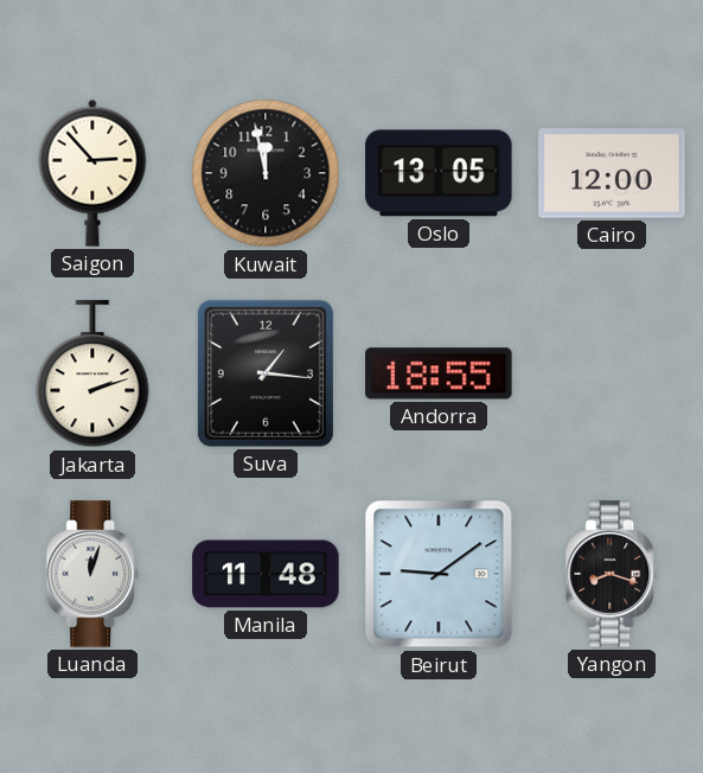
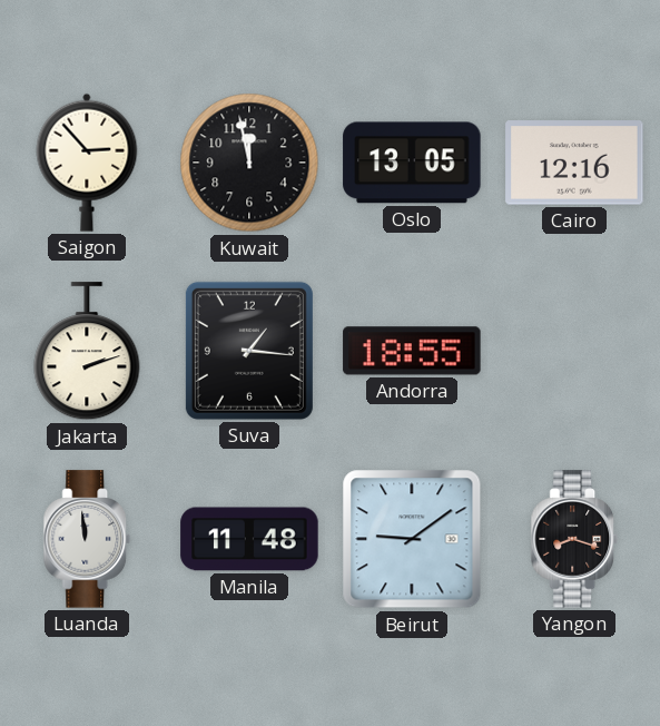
Cairo: 12:00 -> 12:16 (574, 163)
Luanda: 12:03 -> 11:59 (87, 539)
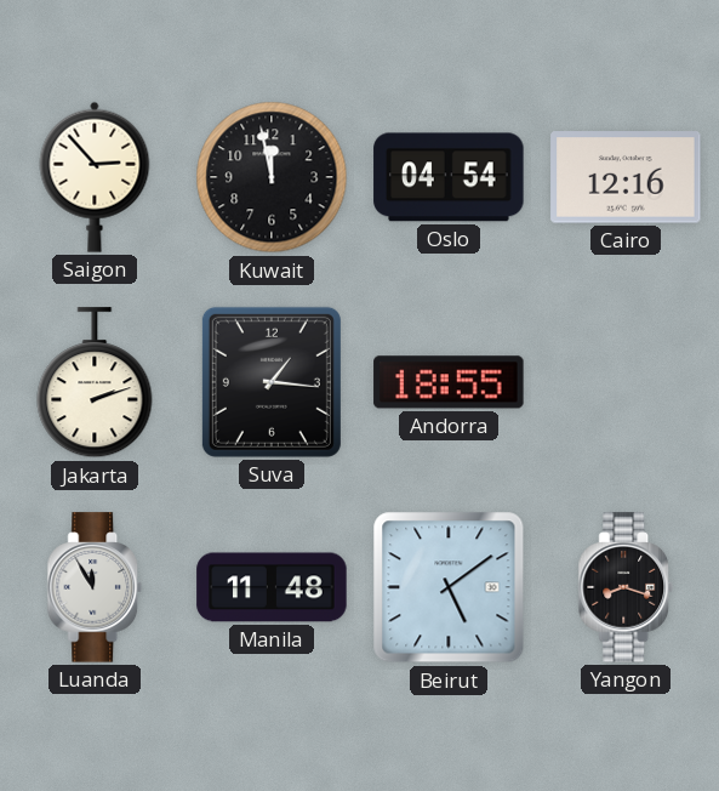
Oslo: 13:05 -> 04:54 (449, 177)
Luanda: 11:59 -> 11:55 (95, 587)
Beirut: 9:09 -> 5:09 (449, 587)
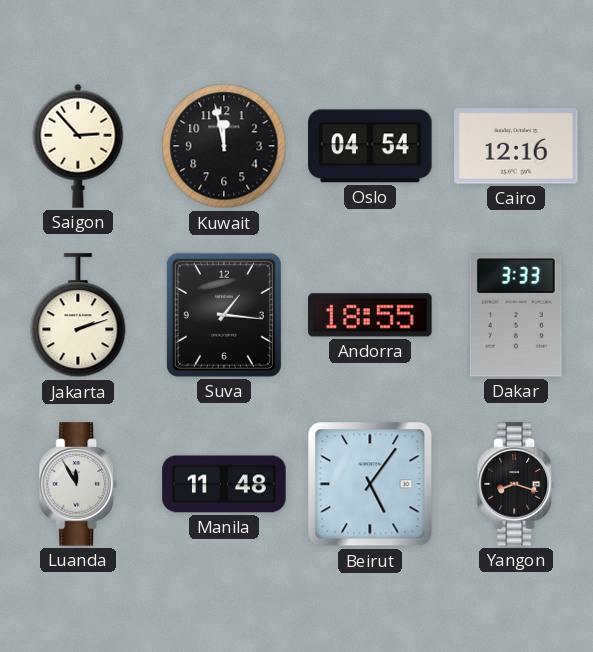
Dakar: none -> 3:33 (516, 315)
Beirut: 5:09 -> 5:06 (370, 484)
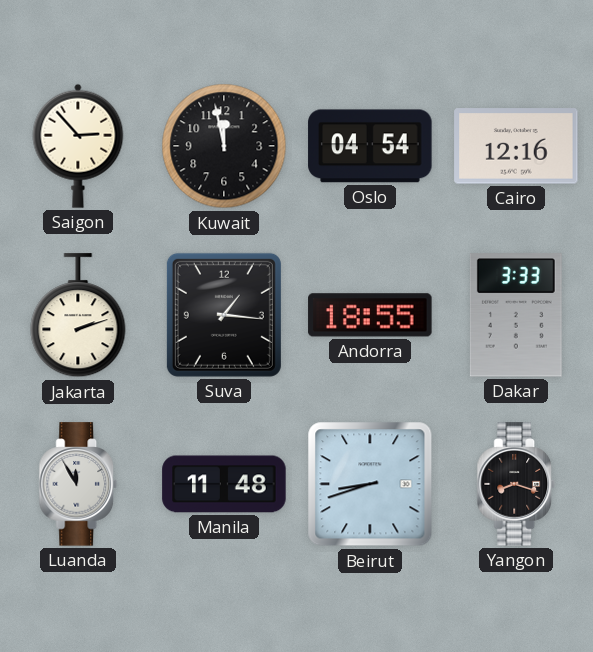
Beirut: 5:06 -> 8:42 (370, 484)
